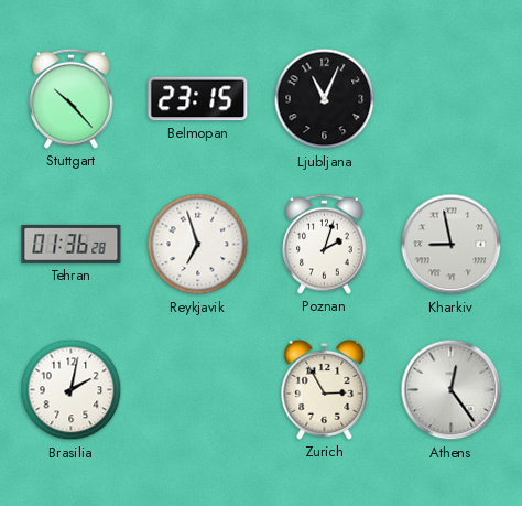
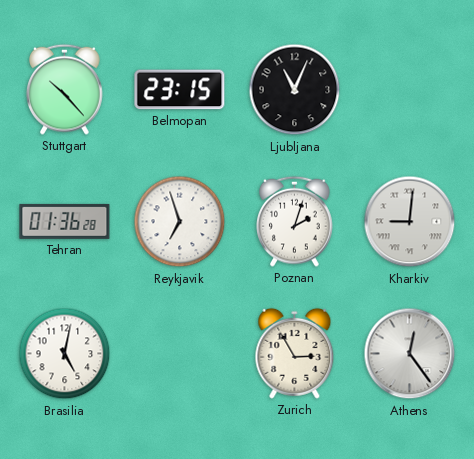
Kharkiv: 8:58 -> 9:01 (410, 222)
Brasilia: 2:02 -> 5:02 (65, 354)
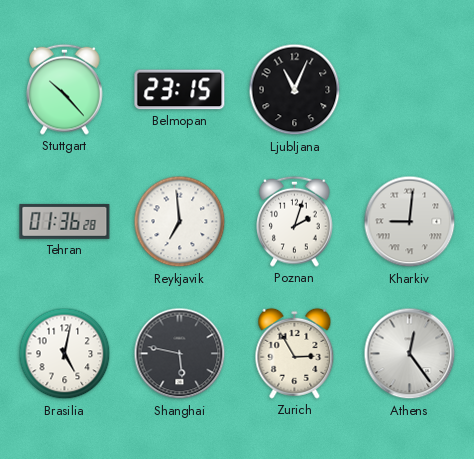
Reykjavik: 6:57 -> 6:59 (180, 222)
Shanghai: none -> 5:47 (180, 354)
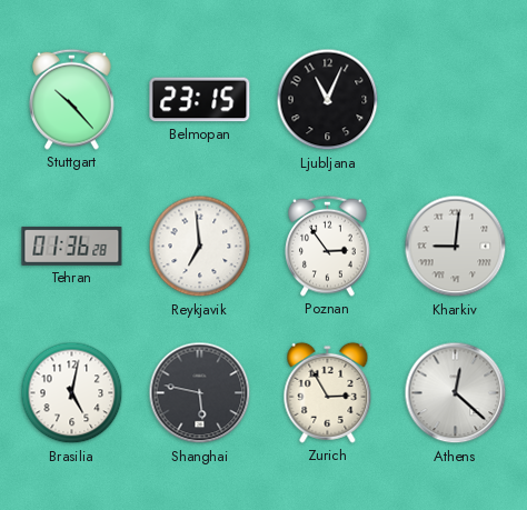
Poznan: 2:03 -> 2:54 (328, 246)
Athens: 12:24 -> 12:22 (456, 393)
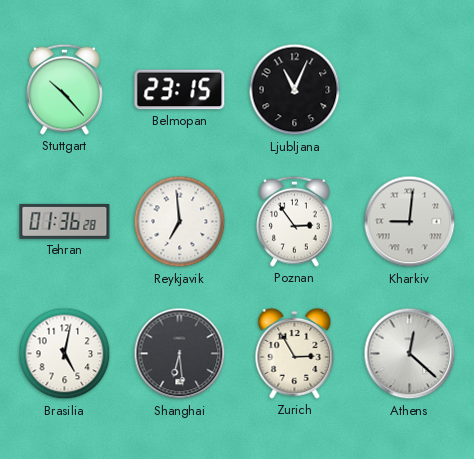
Shanghai: 5:47 -> 6:29 (180, 354)
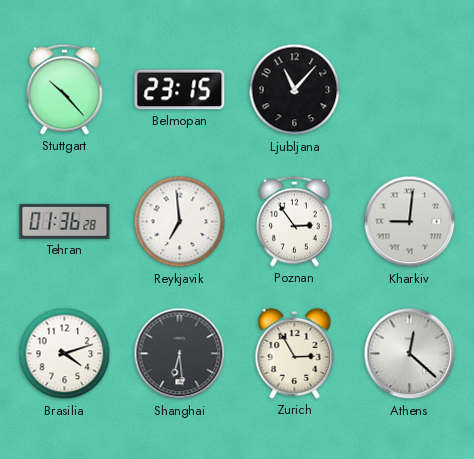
Ljubljana: 11:04 -> 11:07 (295, 90)
Brasilia: 5:02 -> 4:12 (65, 354)
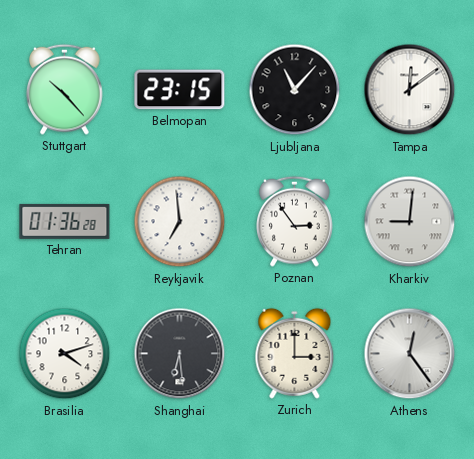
Tampa: none -> 12:09 (410, 90)
Zurich: 2:55 -> 3:00 (295, 353)
Athens: 12:22 -> 12:24 (410, 354)
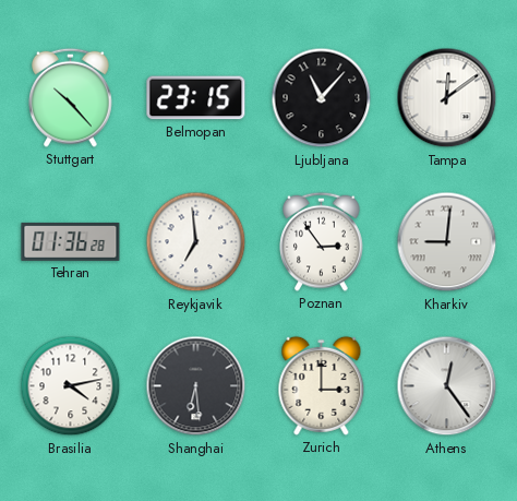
Brasilia: 4:12 -> 4:13 (71, 386)
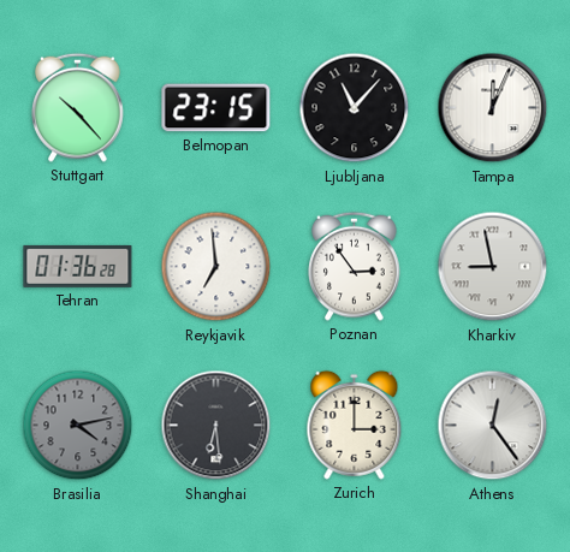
Tampa: 12:09 -> 12:04 (493, 108)
Kharkiv: 9:01 -> 8:58 (493, 267)
Brasilia dial: white -> grey (78, 426)
